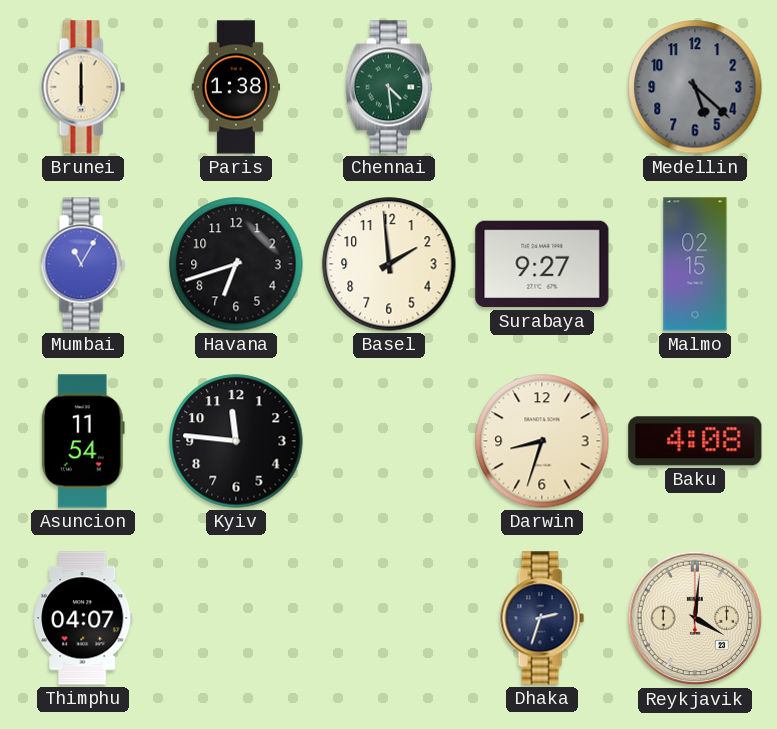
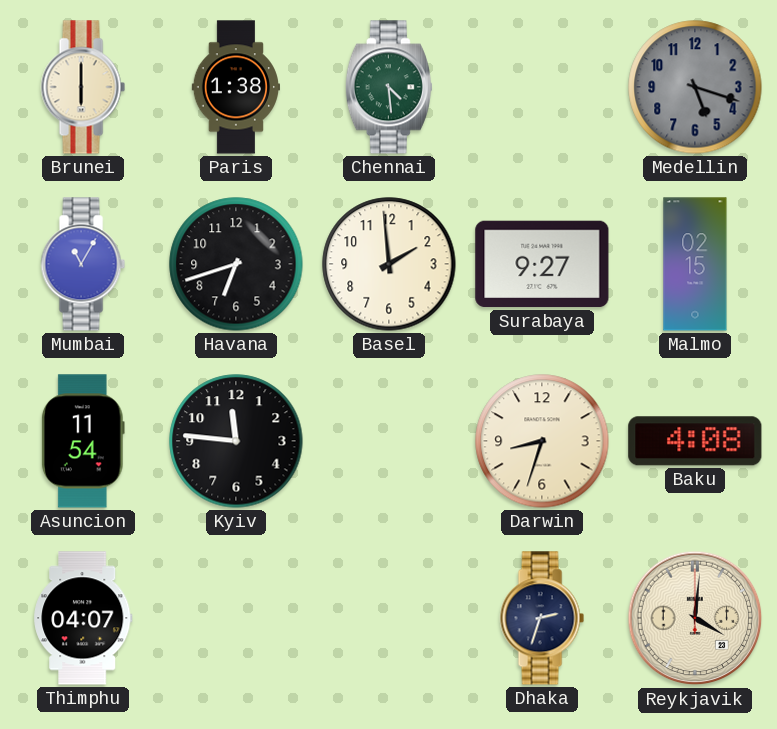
Medellin: 5:22 -> 5:18 (695, 87)
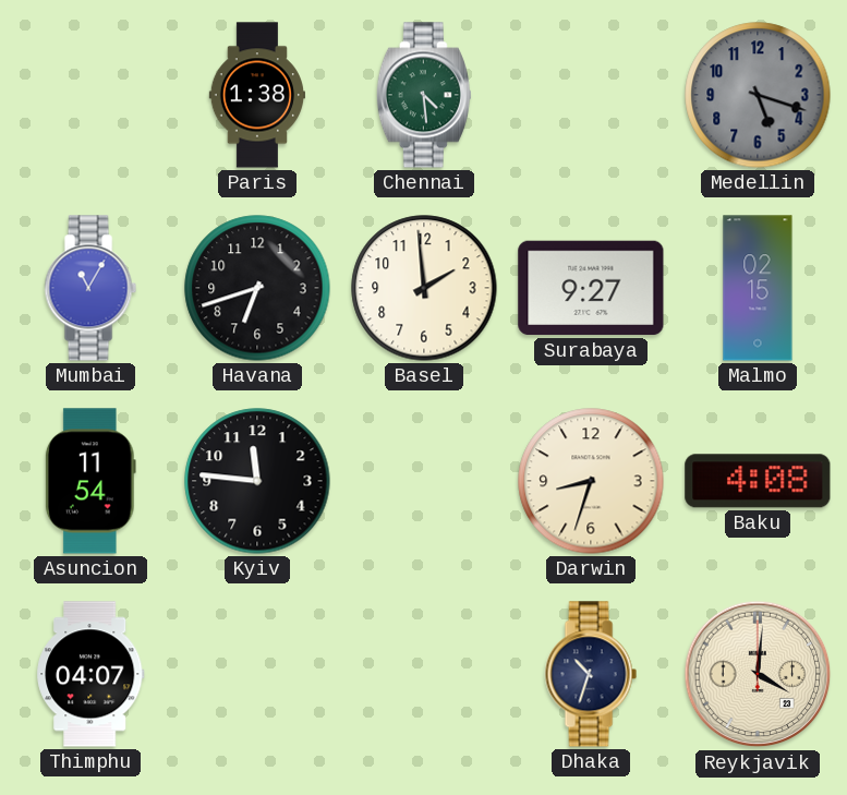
Brunei: 6:00 -> none (83, 87)
Dhaka: 2:33 -> 10:33 (591, 674)
